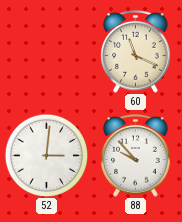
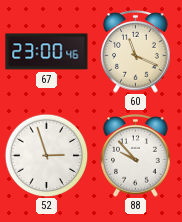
67: none -> 23:00 (47, 52)
52: 3:01 -> 2:57 (46, 155)
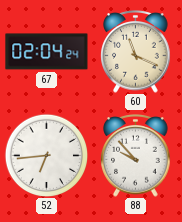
67: 23:00 -> 02:04 (47, 52)
52: 2:57 -> 6:44 (46, 155)
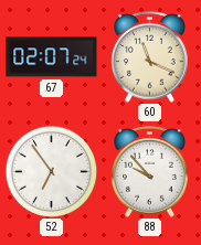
67: 02:04 -> 02:07 (52, 57)
52: 6:44 -> 6:54 (51, 171)
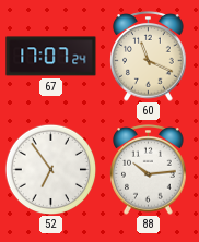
67: 02:07 -> 17:07 (51, 57)
88: 9:53 -> 10:14 (149, 170)
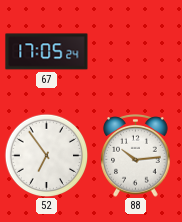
67: 17:07 -> 17:05 (47, 52)
60: 11:19 -> none (149, 57)
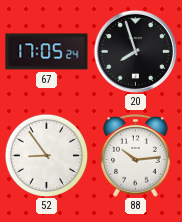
20: none -> 7:57 (135, 51)
52: 6:54 -> 8:54 (46, 155)
